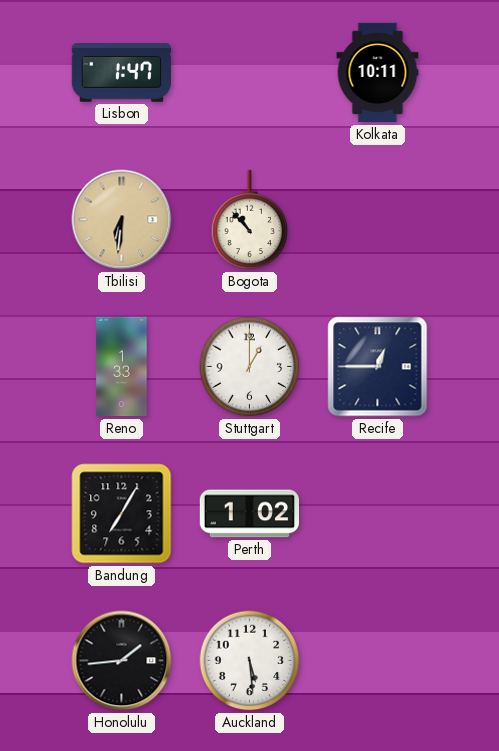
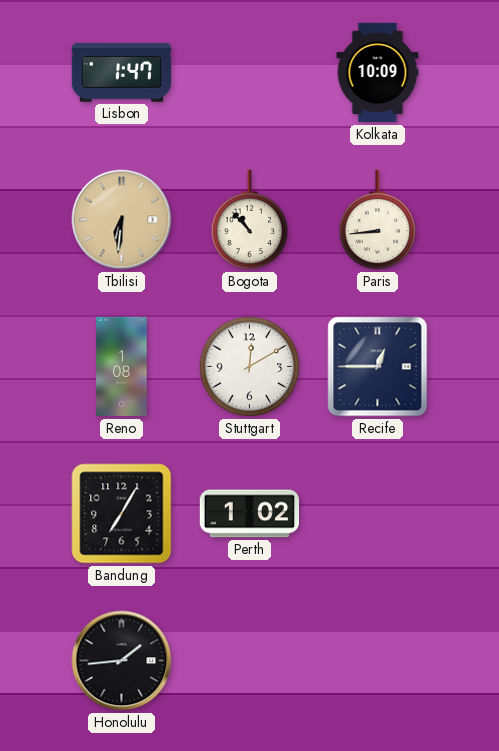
Kolkata: 10:11 -> 10:09 (378, 73)
Paris: none -> 8:44 (378, 220)
Reno: 1:33 -> 1:08 (122, 367)
Stuttgart: 1:00 -> 12:10 (250, 367)
Auckland: 5:29 -> none (250, 661)
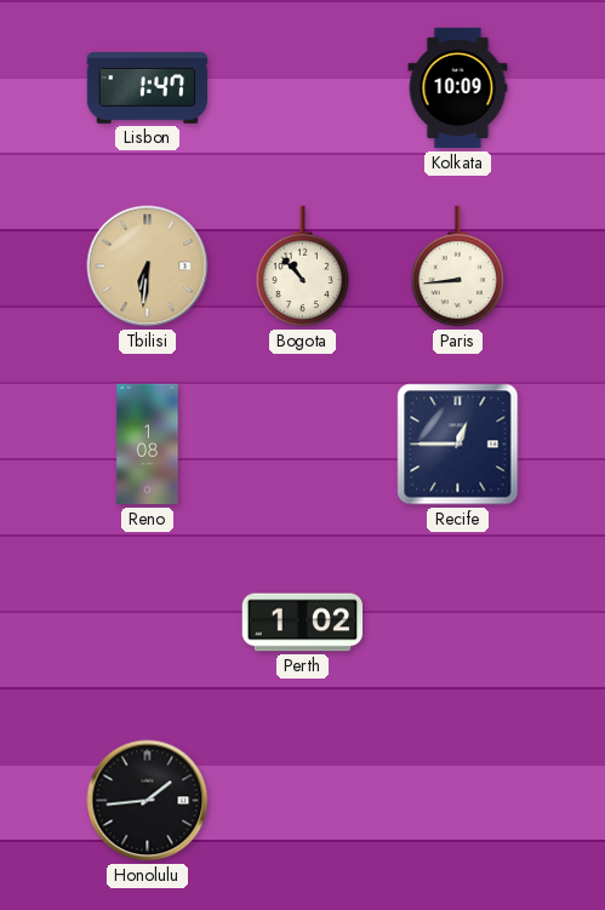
Stuttgart: 12:10 -> none (250, 367)
Bandung: 7:05 -> none (122, 514)
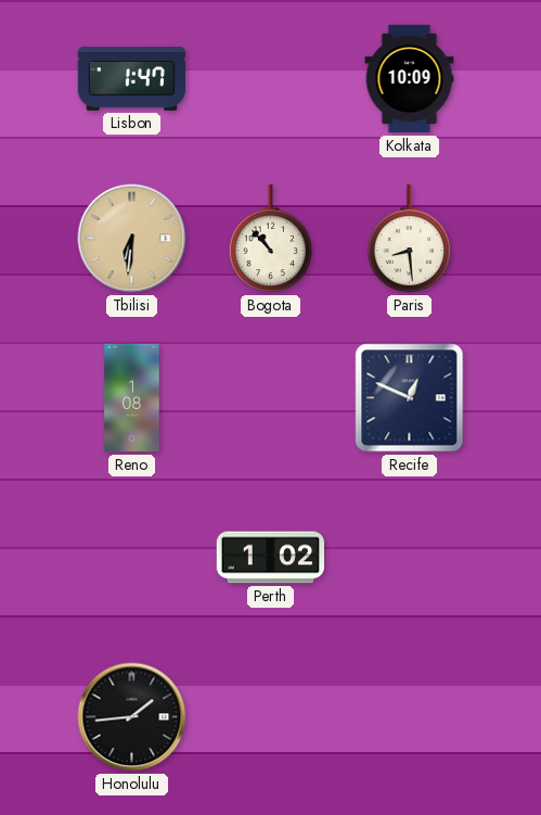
Paris: 8:44 -> 8:29 (410, 239)
Recife: 12:45 -> 12:49 (410, 398)
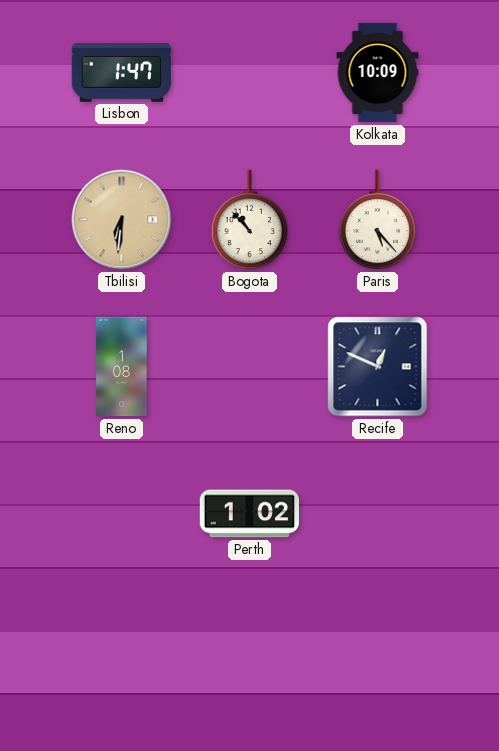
Paris: 8:29 -> 5:23 (378, 220)
Honolulu: 1:44 -> none (132, 717)
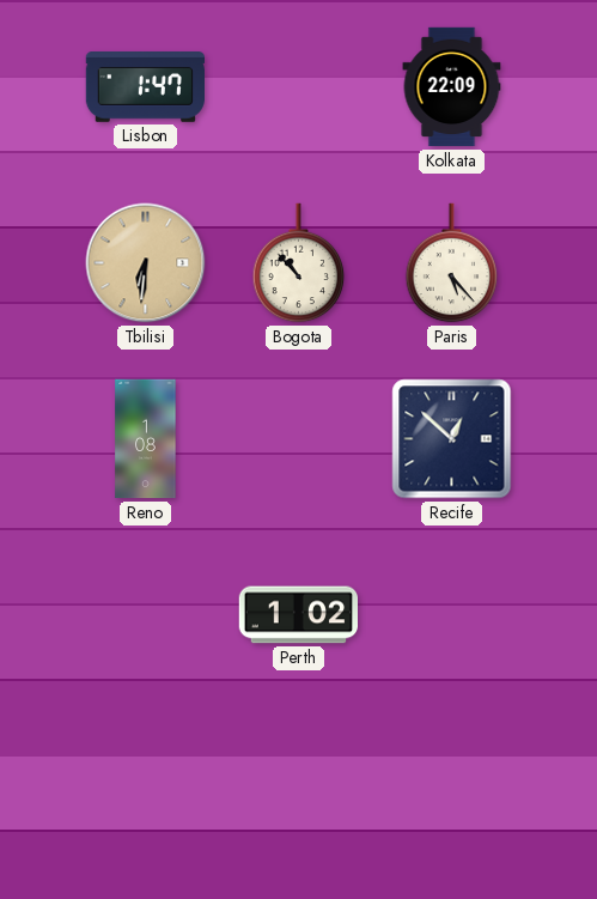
Kolkata: 10:09 -> 22:09 (452, 87)
Recife: 12:49 -> 12:52 (452, 439)
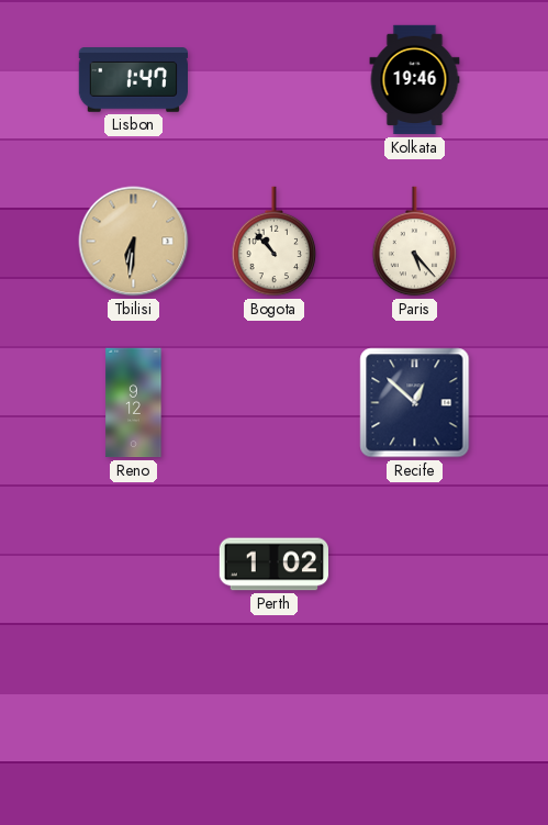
Kolkata: 22:09 -> 19:46 (415, 80)
Reno: 1:08 -> 9:12 (134, 403)
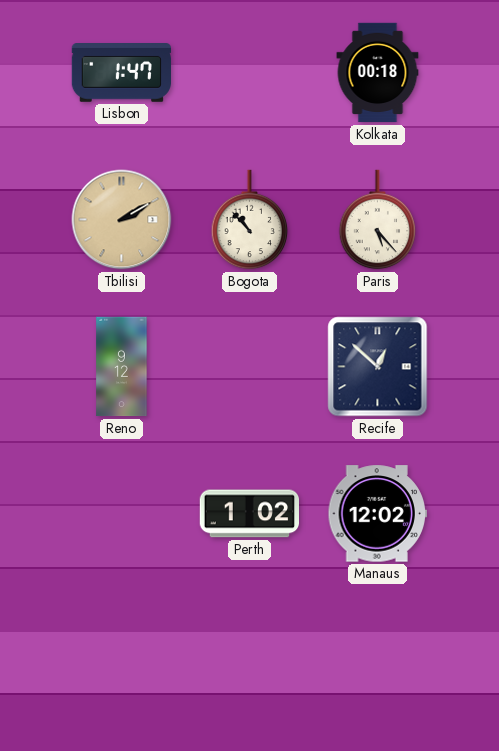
Kolkata: 19:46 -> 00:18 (378, 73)
Tbilisi: 6:31 -> 2:10 (122, 220)
Manaus: none -> 12:02 (377, 514)
